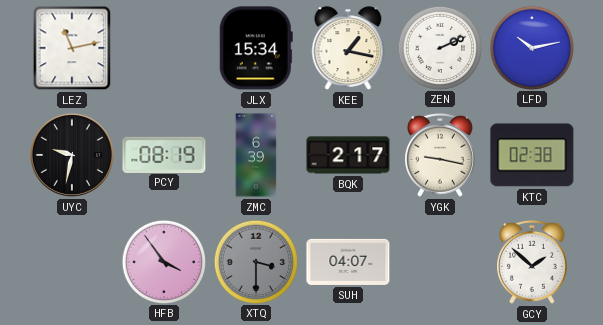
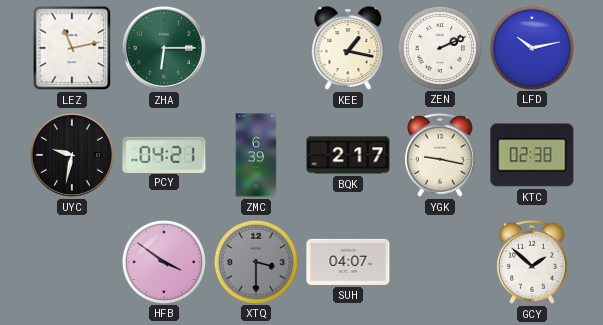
ZHA: none -> 6:15 (164, 48)
JLX: 15:34 -> none (256, 48)
PCY: 08:19 -> 04:21 (164, 154)
HFB: 3:54 -> 3:51 (163, 261)
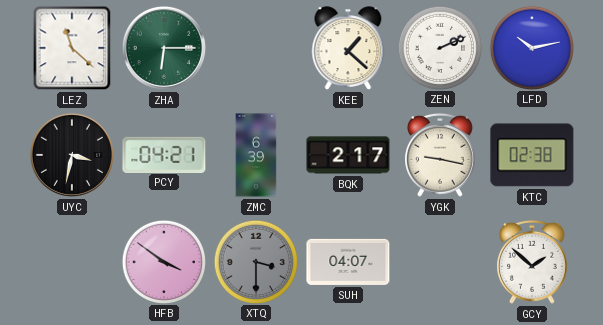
LEZ: 11:13 -> 11:22 (72, 48)
KEE: 1:17 -> 1:22 (348, 48)
UYC: 9:32 -> 3:32 (72, 155)
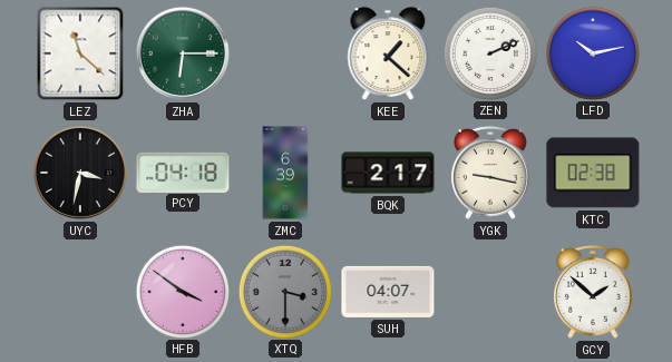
PCY: 04:21 -> 04:18 (183, 172)
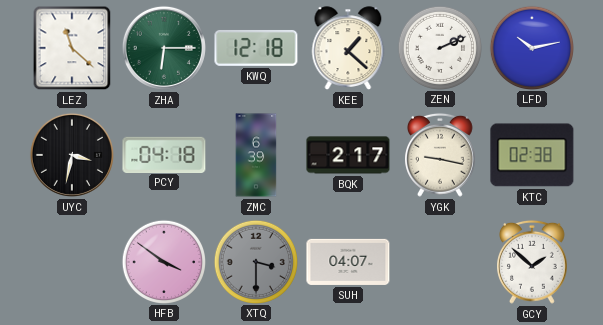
KWQ: none -> 12:18 (256, 48)
